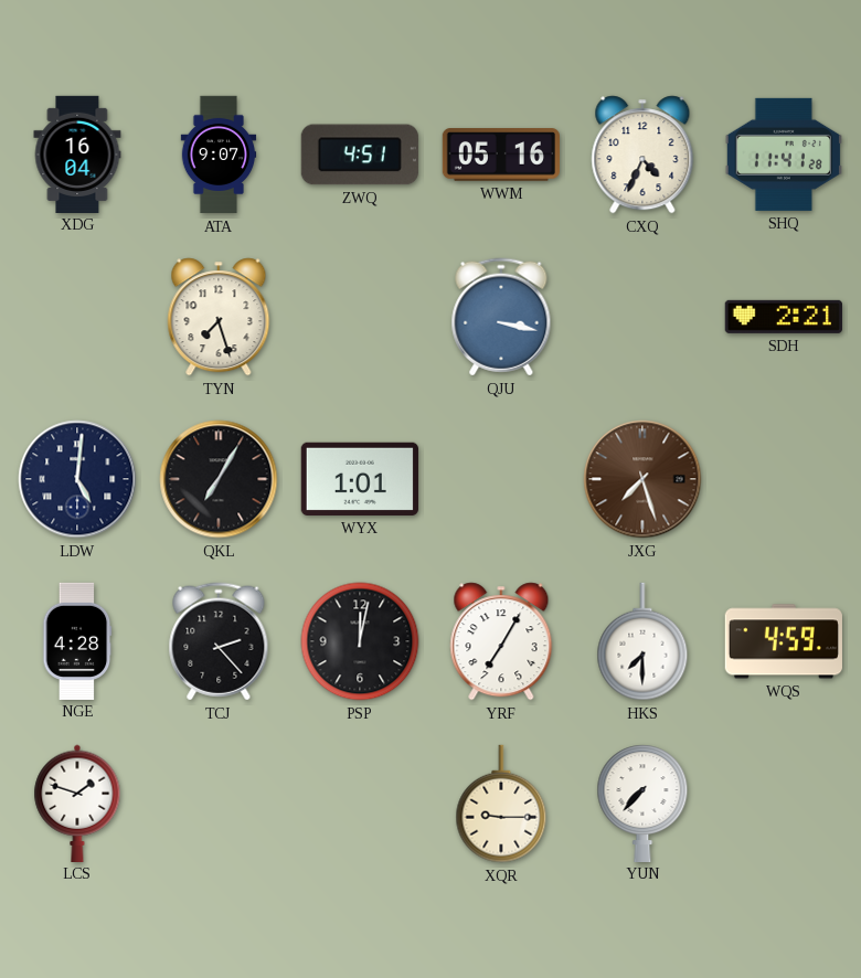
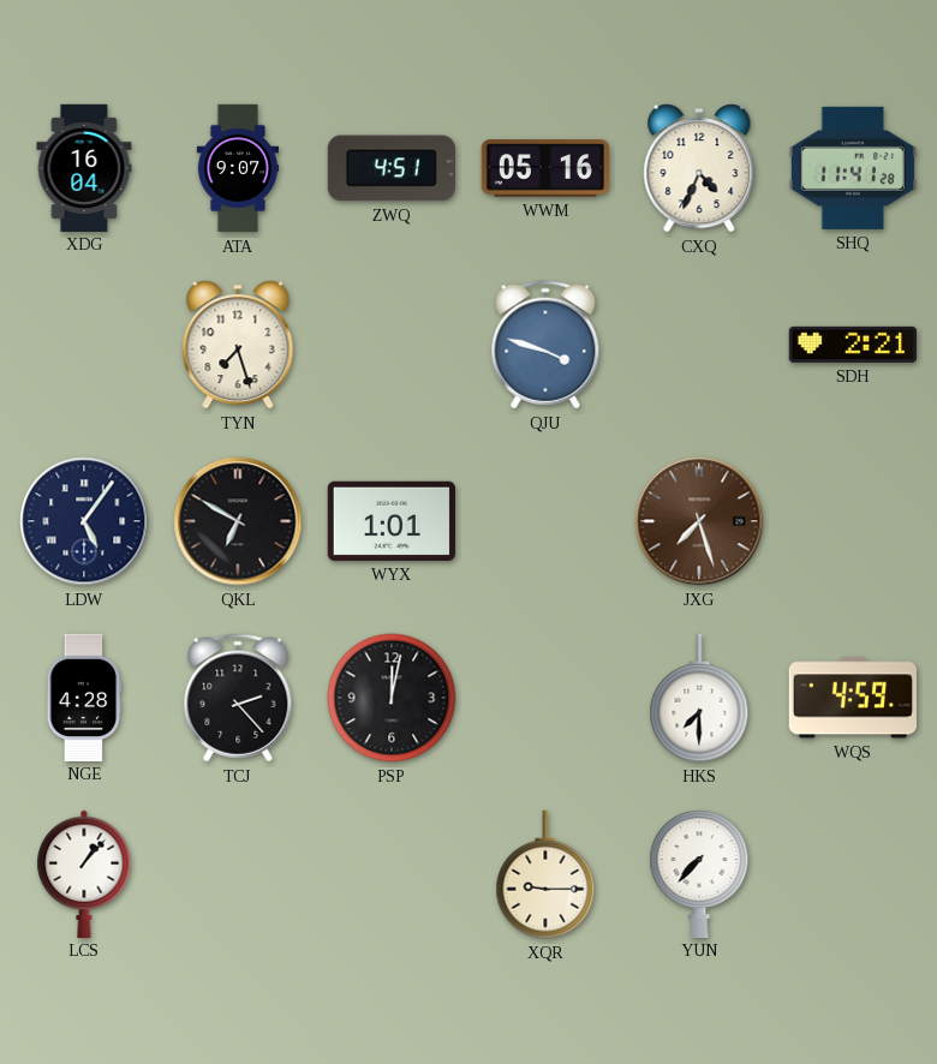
QJU: 3:17 -> 3:48 (545, 345)
LDW: 5:01 -> 5:06 (84, 521)
QKL: 7:05 -> 6:50 (238, 521)
YRF: 7:05 -> none (501, 641)
LCS: 1:48 -> 1:07 (84, 873)
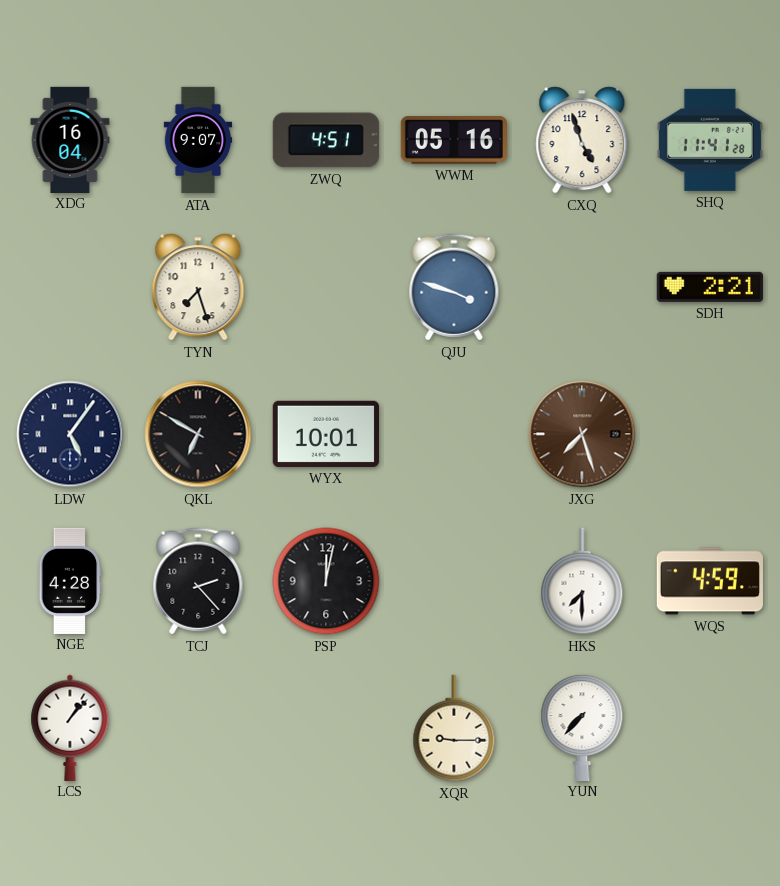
CXQ: 4:34 -> 4:57 (582, 140)
WYX: 1:01 -> 10:01 (326, 434)
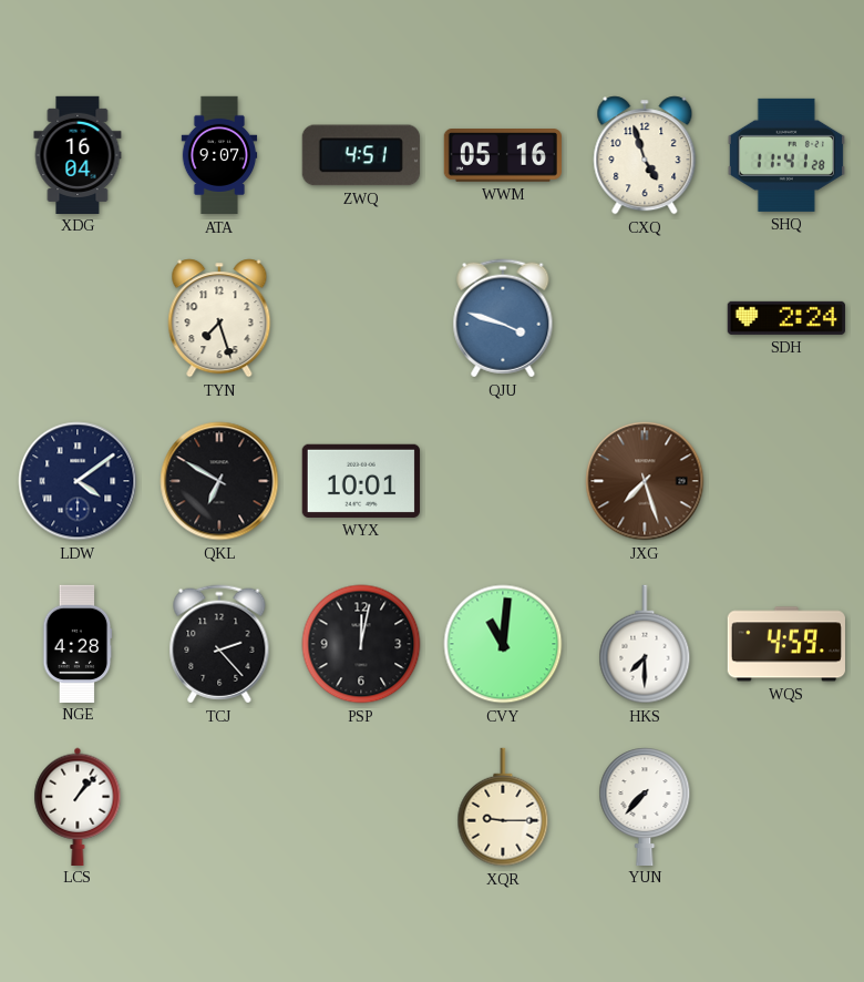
SDH: 2:21 -> 2:24 (786, 318)
LDW: 5:06 -> 4:09 (78, 481)
CVY: none -> 11:01 (503, 644)
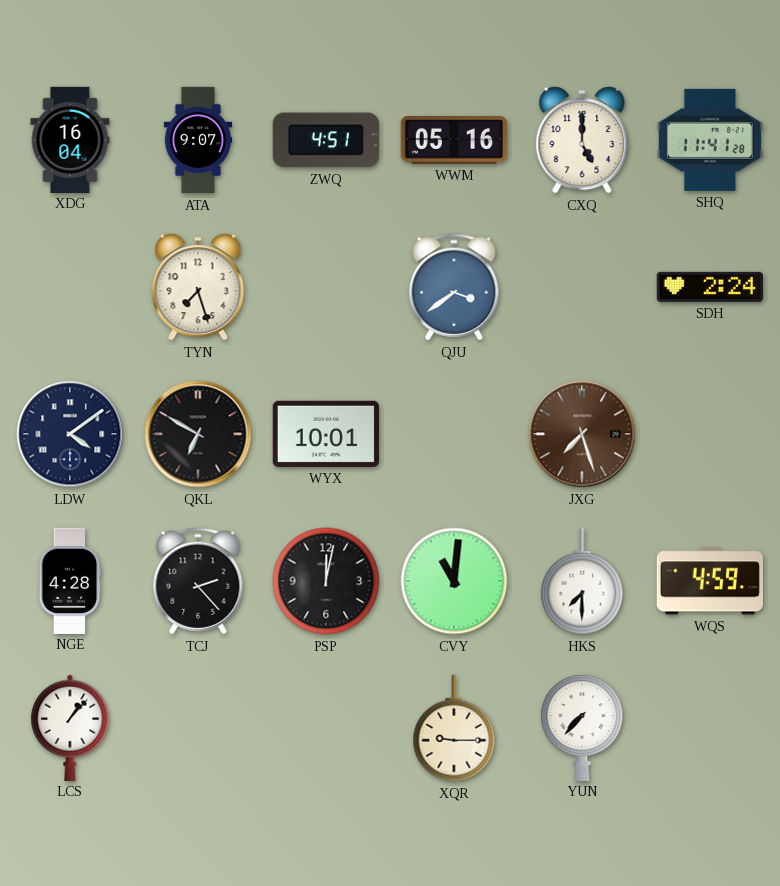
CXQ: 4:57 -> 5:00 (582, 140)
QJU: 3:48 -> 3:39 (454, 287)
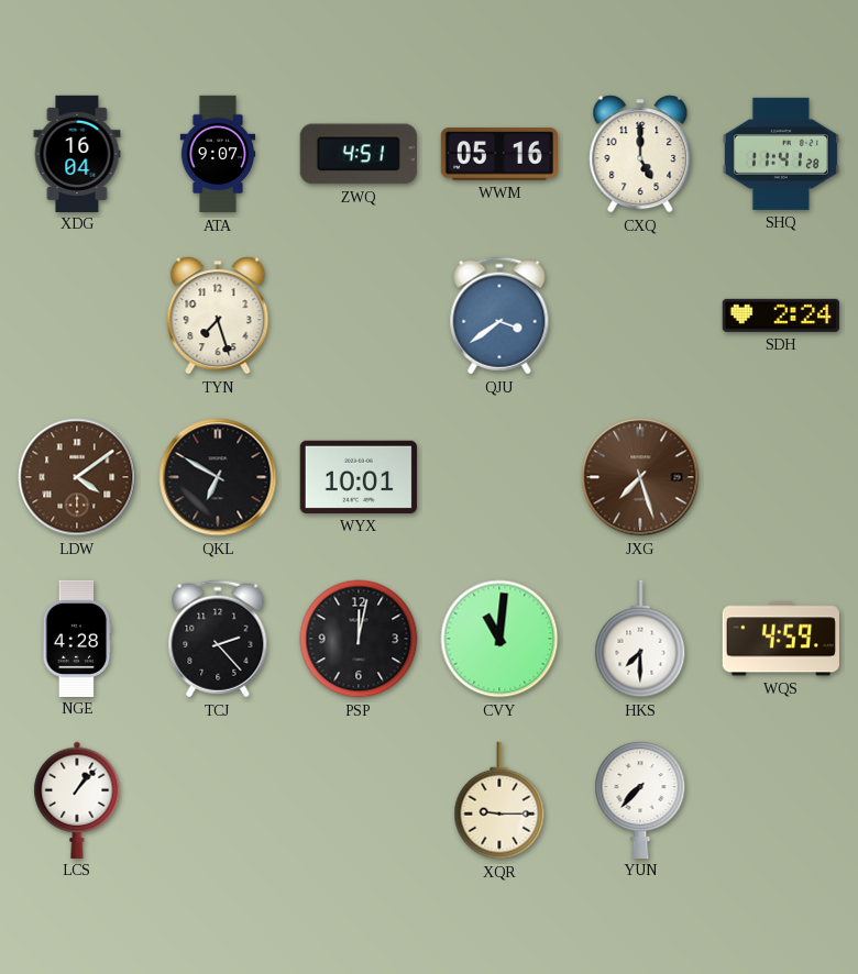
LDW dial: navy -> brown (77, 477)
